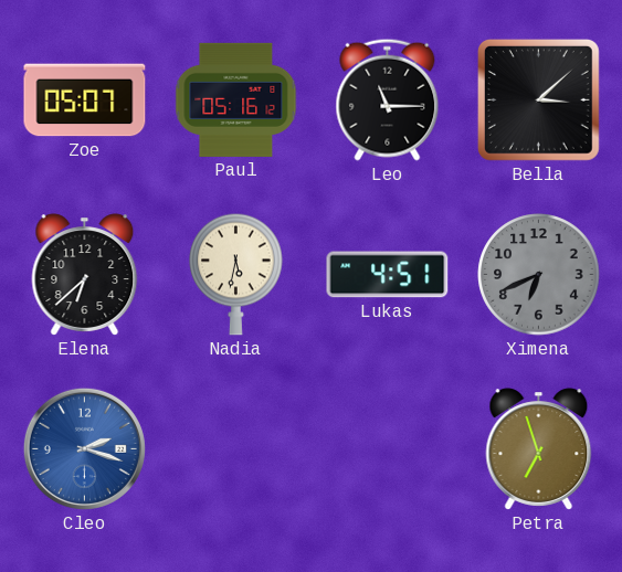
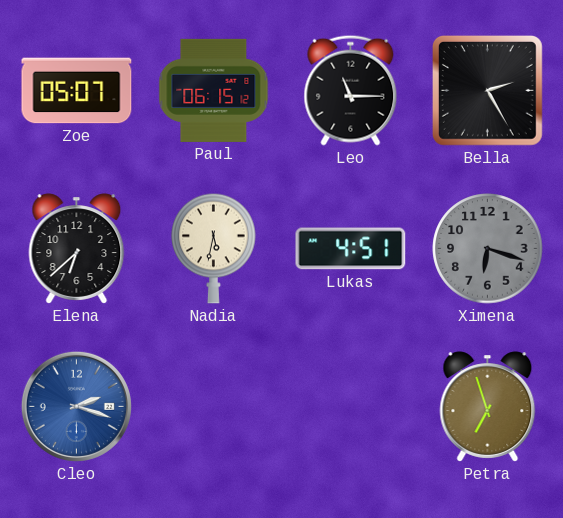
Paul: 05:16 -> 06:15 (214, 90)
Bella: 3:08 -> 2:25 (487, 90)
Ximena: 6:41 -> 6:18 (488, 249)
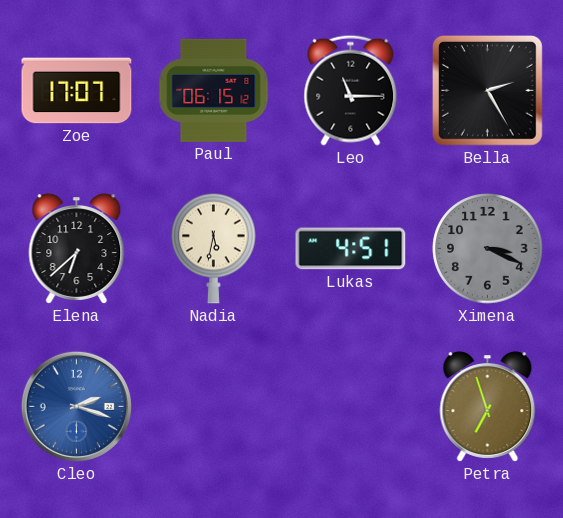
Zoe: 05:07 -> 17:07 (77, 91)
Ximena: 6:18 -> 3:19 (488, 249)
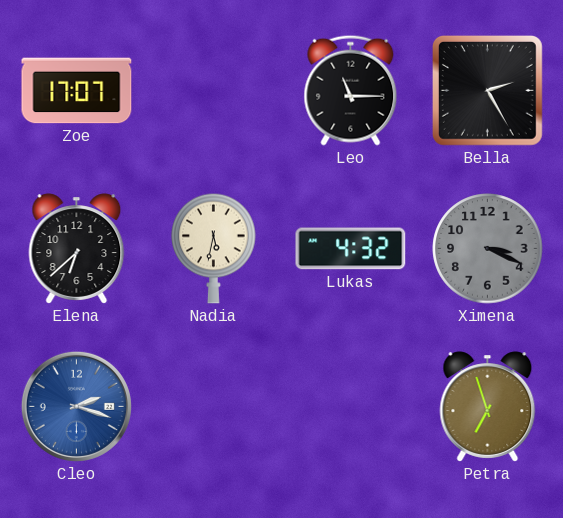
Paul: 06:15 -> none (214, 90)
Lukas: 4:51 -> 4:32 (351, 249)
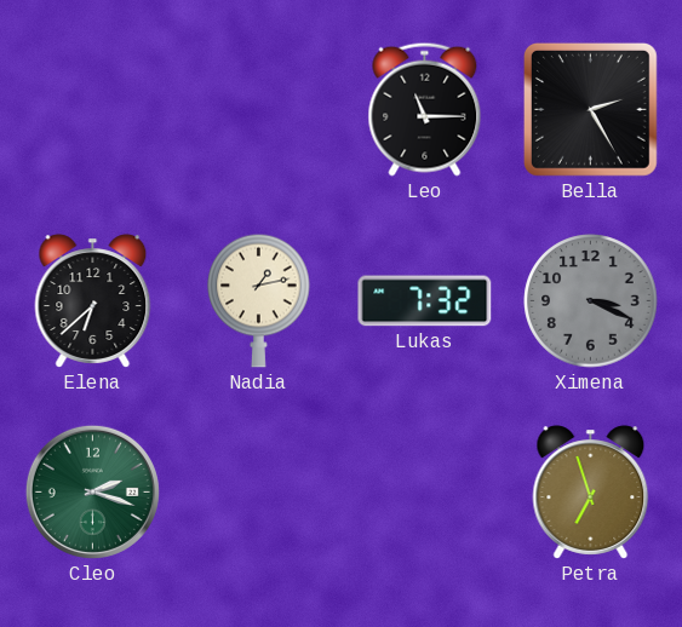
Zoe: 17:07 -> none (77, 91)
Nadia: 5:32 -> 1:13 (259, 300)
Lukas: 4:32 -> 7:32 (425, 301)
Cleo dial: blue -> green (92, 491)
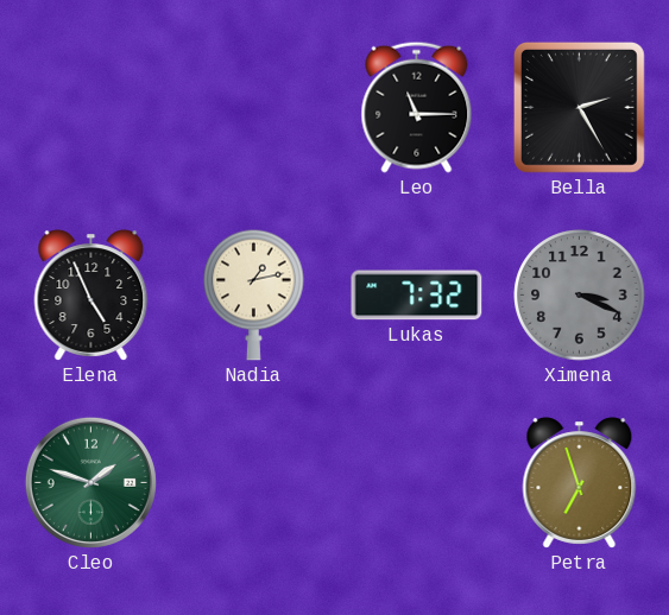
Elena: 6:38 -> 4:56 (91, 296)
Cleo: 2:18 -> 1:48 (90, 482)
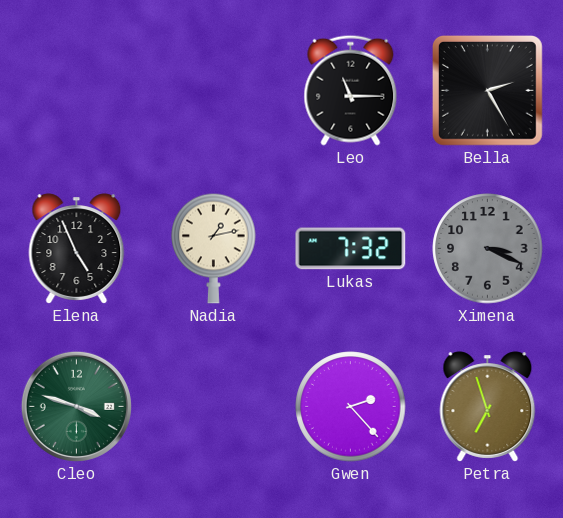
Cleo: 1:48 -> 3:48 (76, 406)
Gwen: none -> 2:23 (351, 407)
